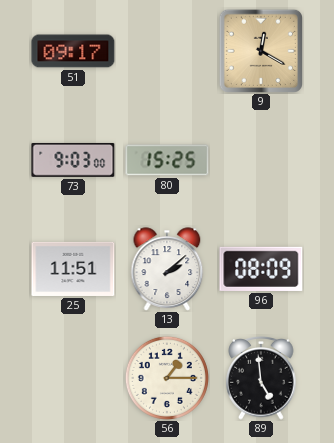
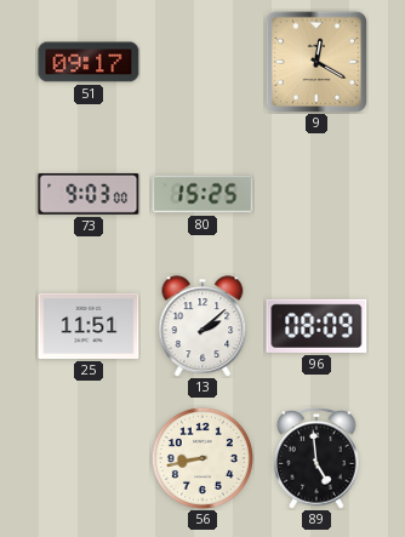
56: 1:15 -> 8:43 (202, 458)
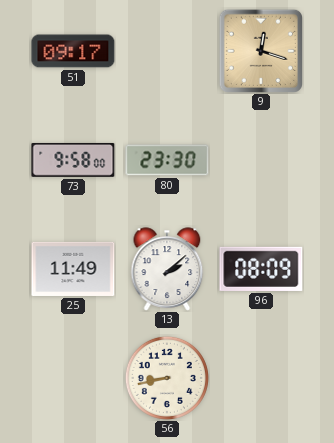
9: 12:20 -> 12:18 (260, 50)
73: 9:03 -> 9:58 (73, 160)
80: 15:25 -> 23:30 (167, 160)
25: 11:51 -> 11:49 (73, 269)
89: 4:59 -> none (316, 459)
